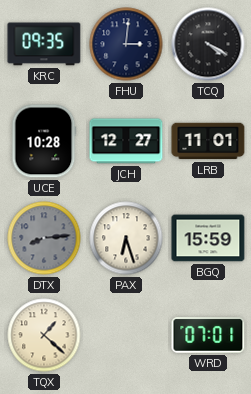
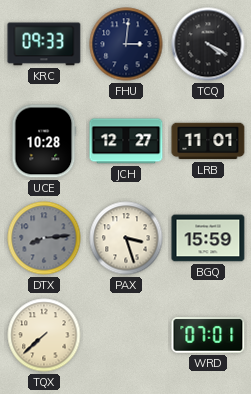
KRC: 09:35 -> 09:33 (44, 44)
PAX: 6:27 -> 3:27 (126, 238)
TQX: 1:22 -> 7:38 (44, 335)
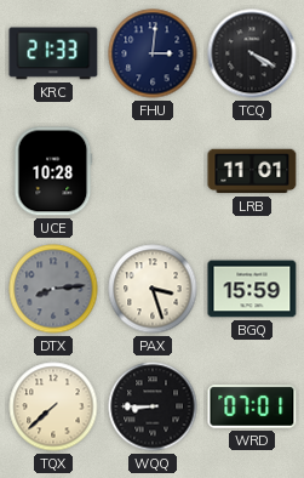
KRC: 09:33 -> 21:33 (53, 53)
JCH: 12:27 -> none (126, 141)
WQQ: none -> 8:45 (153, 406)
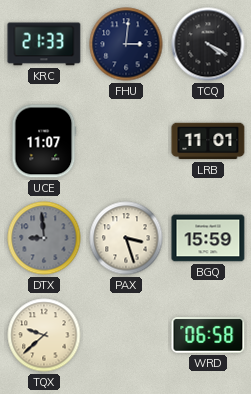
UCE: 10:28 -> 11:07 (44, 141)
DTX: 8:14 -> 8:59 (44, 238)
TQX: 7:38 -> 9:38 (44, 335)
WQQ: 8:45 -> none (153, 406)
WRD: 07:01 -> 06:58 (208, 335)
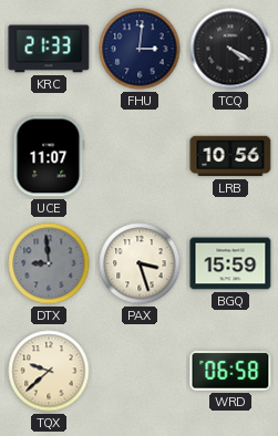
LRB: 11:01 -> 10:56 (230, 156)
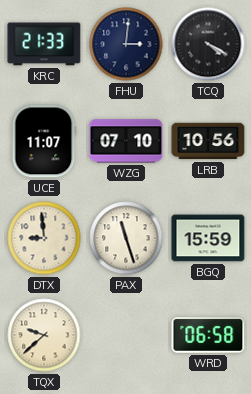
WZG: none -> 07:10 (126, 141)
DTX dial: grey -> cream (44, 238)
PAX: 3:27 -> 11:27 (126, 238)
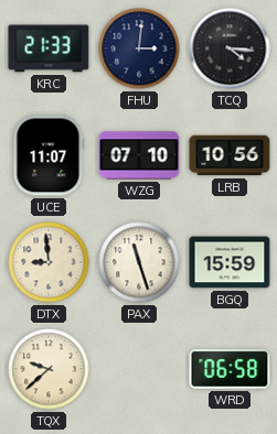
TCQ: 4:20 -> 4:16 (230, 48)
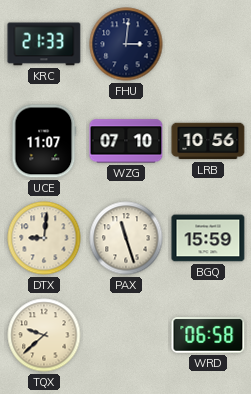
TCQ: 4:16 -> none (230, 48)
DTX: 8:59 -> 9:01 (44, 238)
